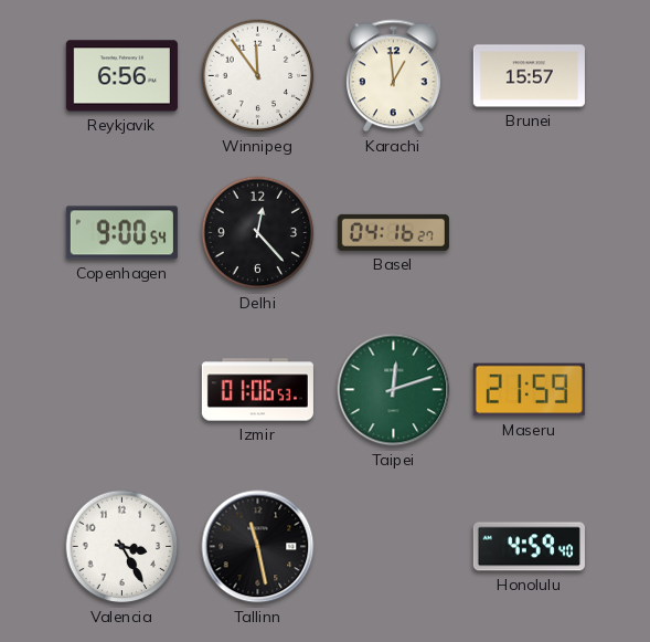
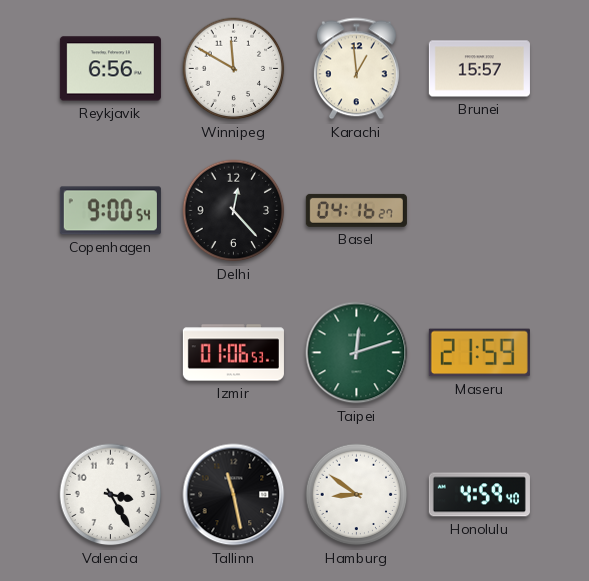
Winnipeg: 11:54 -> 11:50 (234, 69)
Hamburg: none -> 8:51 (357, 495)
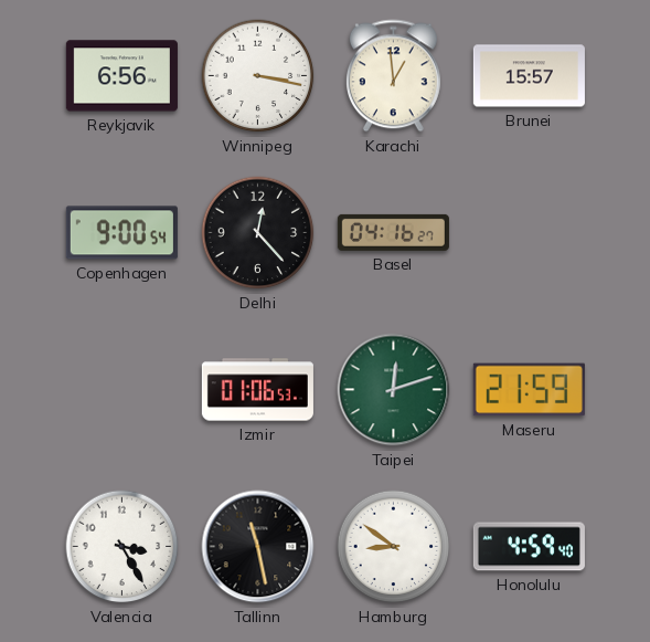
Winnipeg: 11:50 -> 3:17 (258, 76)
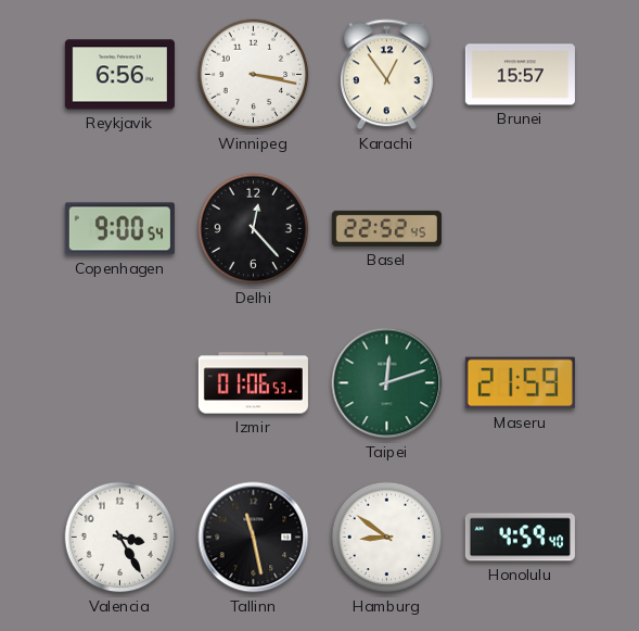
Karachi: 12:59 -> 12:54 (386, 75)
Basel: 04:16 -> 22:52 (386, 228)
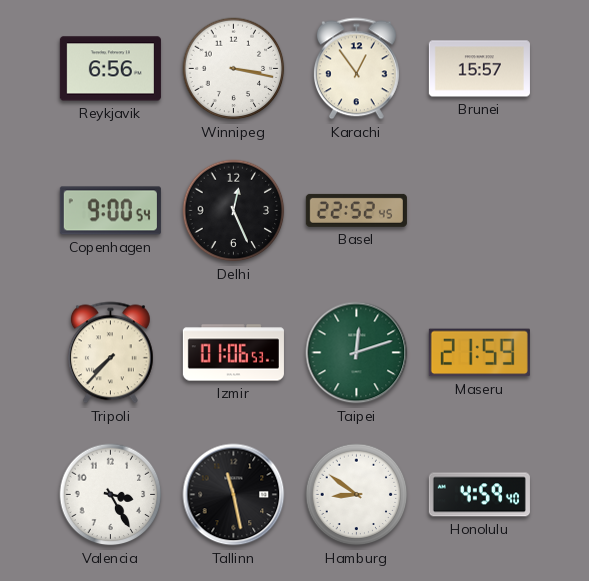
Delhi: 12:23 -> 12:26 (234, 211)
Tripoli: none -> 7:37 (110, 353)
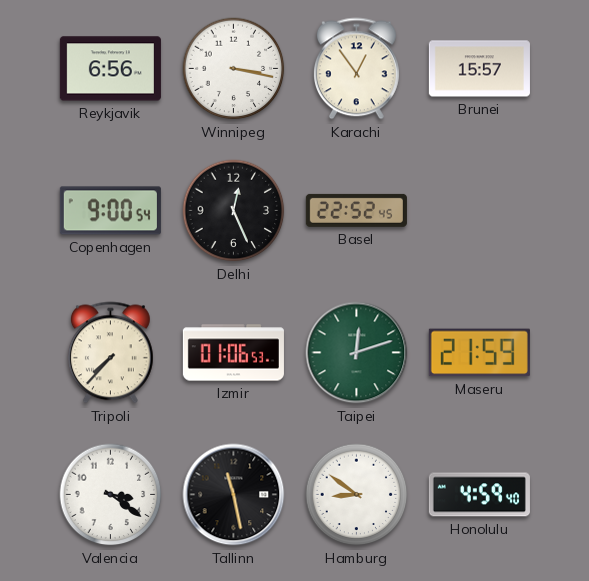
Valencia: 3:25 -> 3:21 (111, 495)
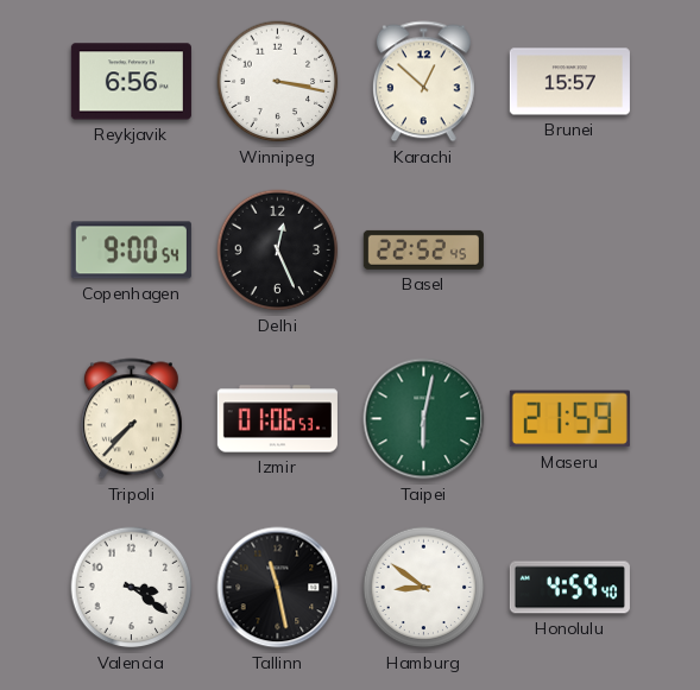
Karachi: 12:54 -> 12:52 (423, 82)
Taipei: 12:12 -> 6:02 (424, 419)
